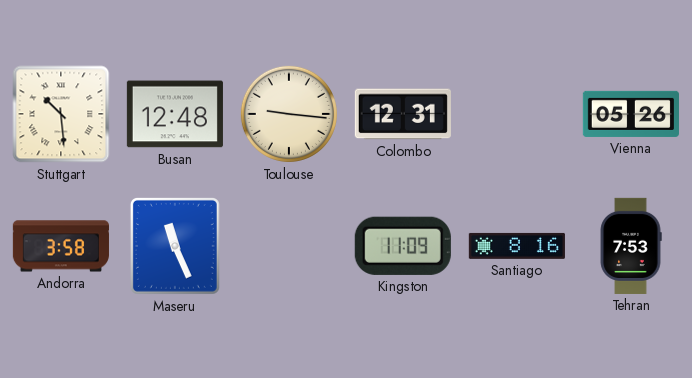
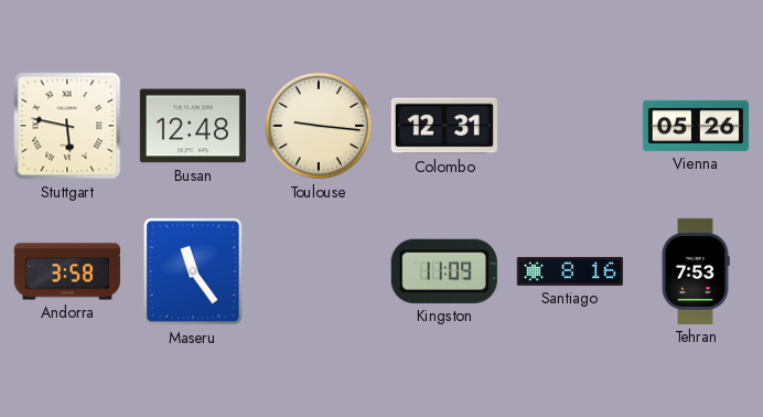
Stuttgart: 10:29 -> 5:47 (67, 126)
Maseru: 11:26 -> 11:24 (193, 271)
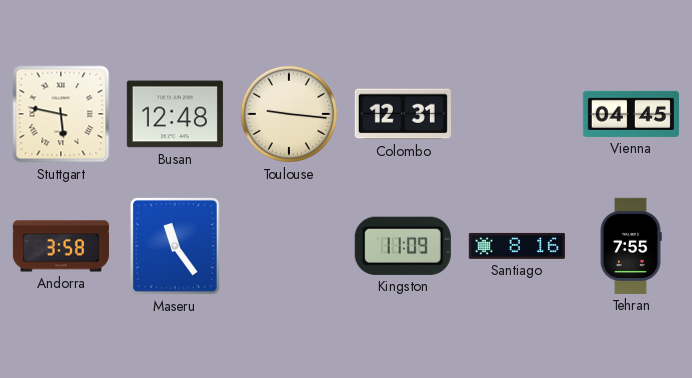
Vienna: 05:26 -> 04:45 (631, 114)
Tehran: 7:53 -> 7:55 (631, 246)
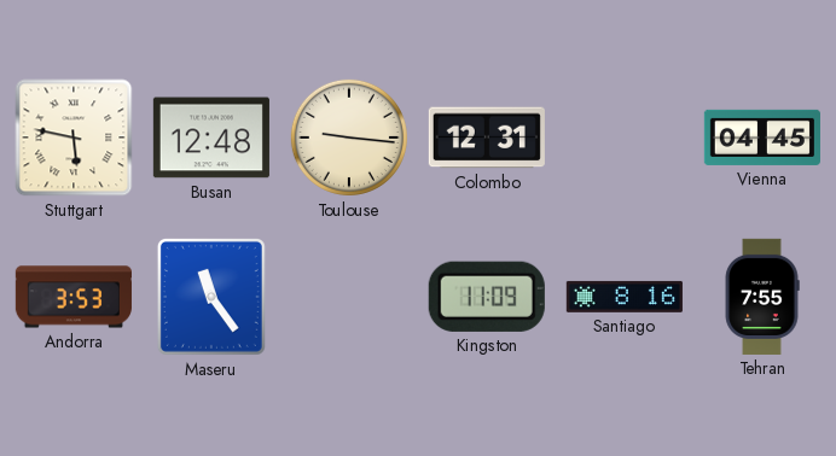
Andorra: 3:58 -> 3:53 (74, 297)
